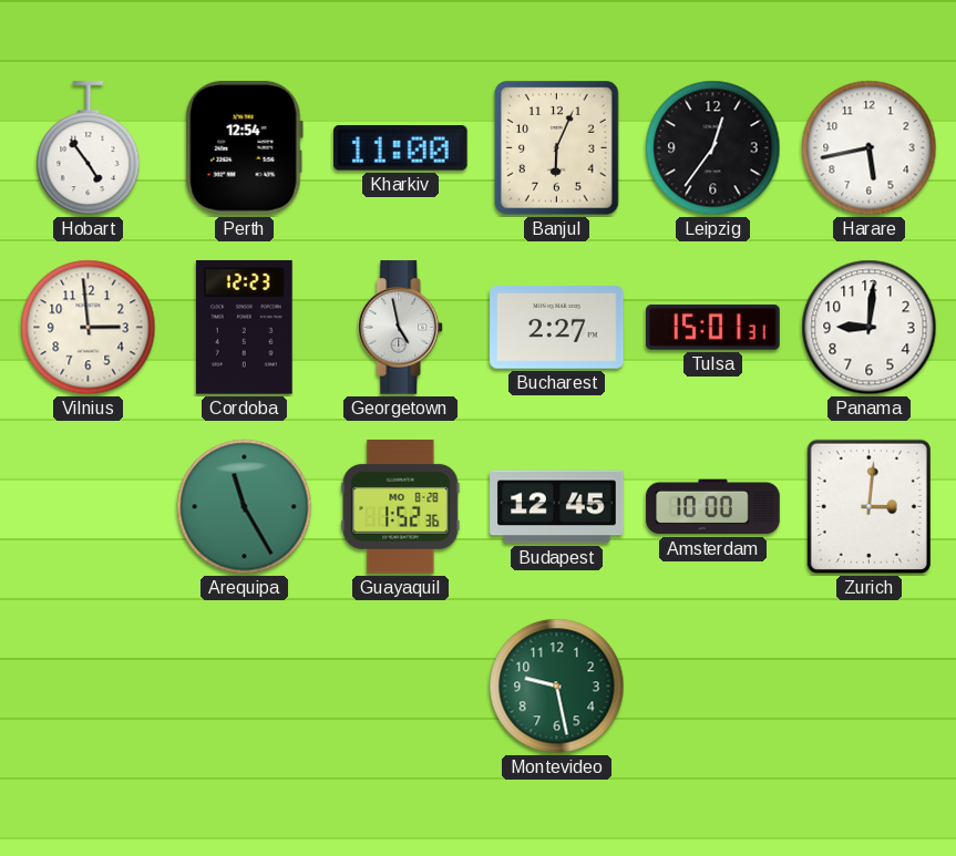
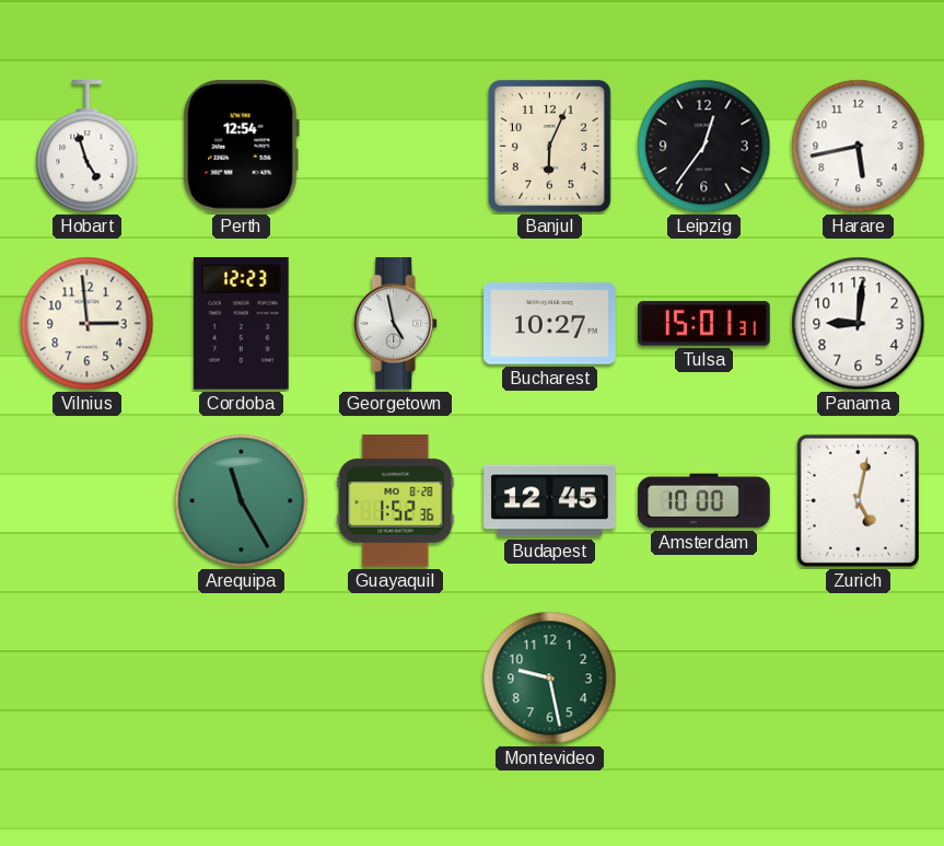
Hobart: 4:54 -> 4:57 (88, 147)
Kharkiv: 11:00 -> none (401, 148)
Bucharest: 2:27 -> 10:27 (550, 324)
Zurich: 3:01 -> 5:02 (858, 500)
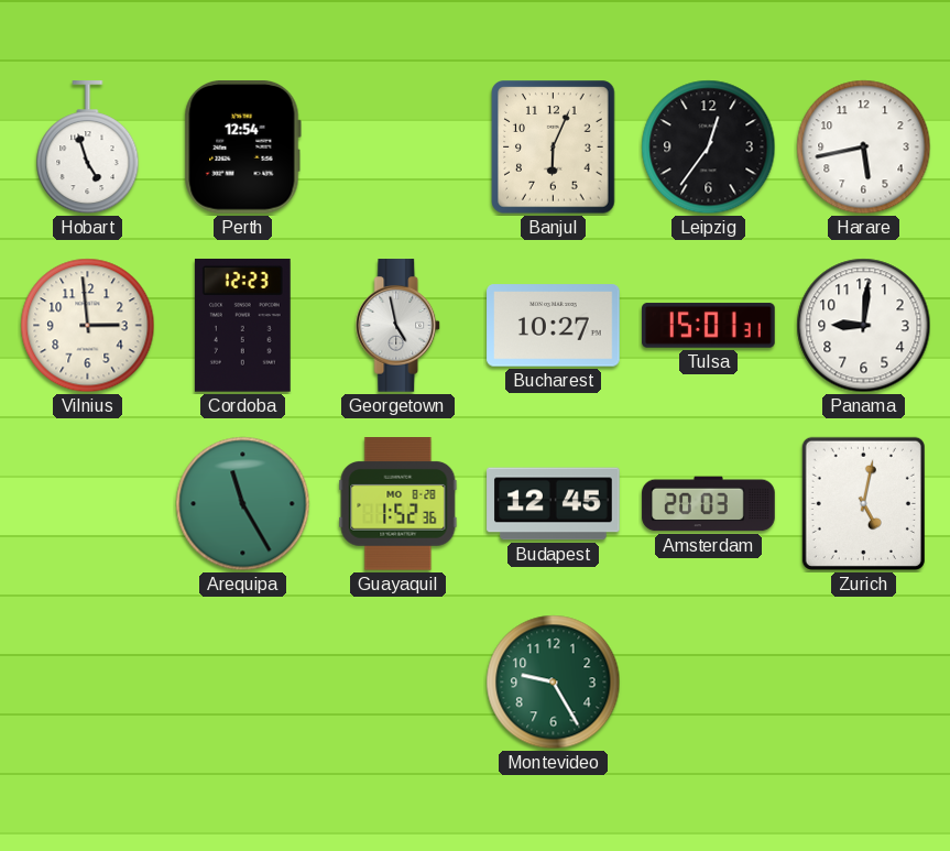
Amsterdam: 10:00 -> 20:03 (709, 504)
Montevideo: 9:28 -> 9:25 (554, 683)
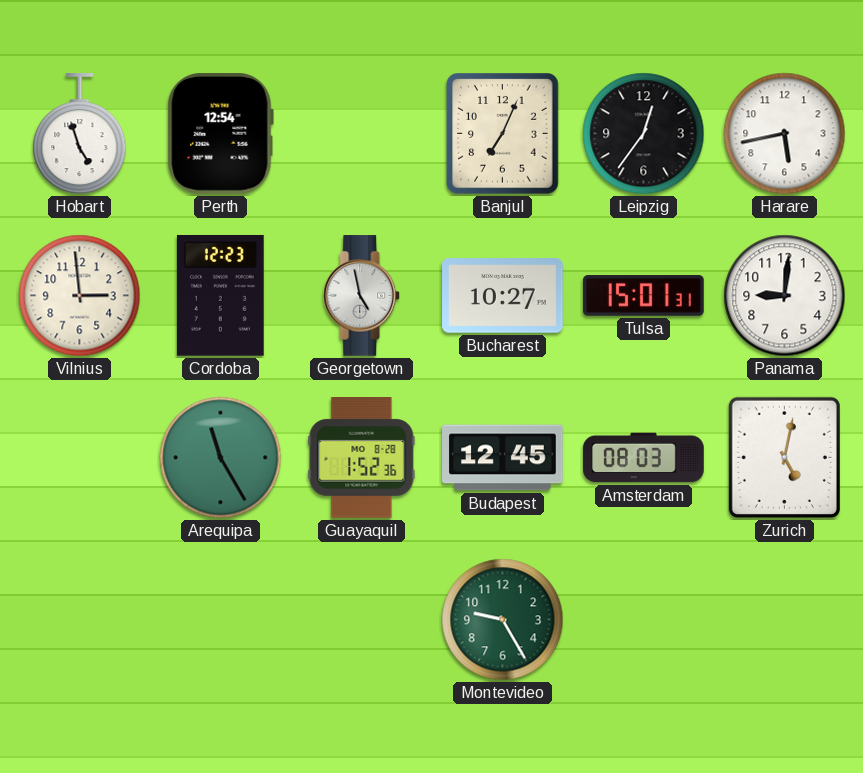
Banjul: 6:04 -> 7:04 (503, 134)
Amsterdam: 20:03 -> 08:03 (644, 458)
